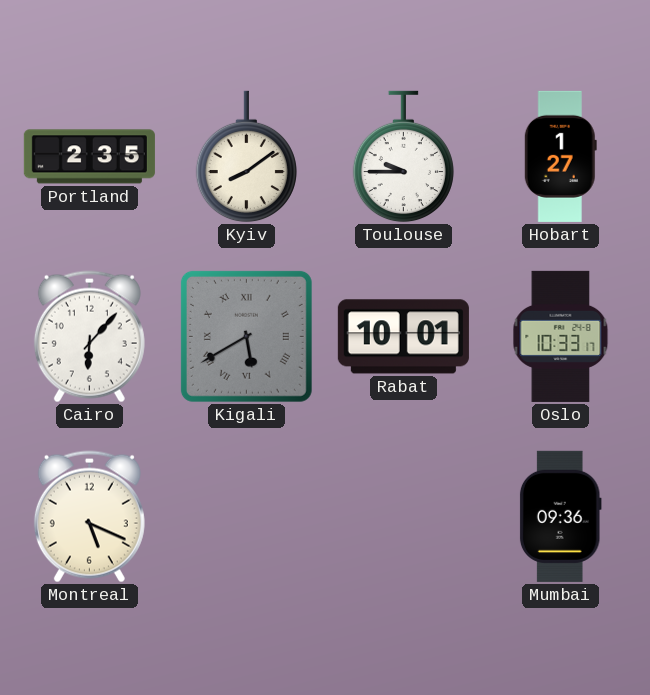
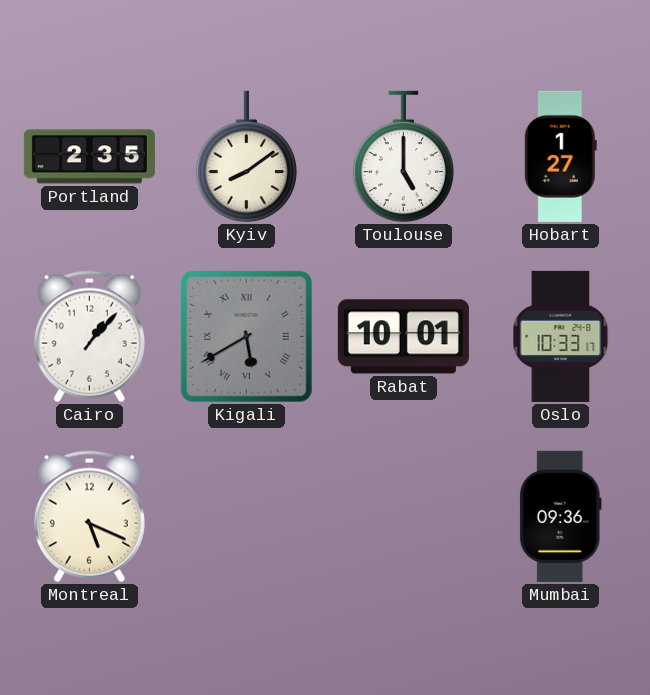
Toulouse: 9:45 -> 5:00 (403, 157)
Cairo: 6:07 -> 1:07 (89, 337)
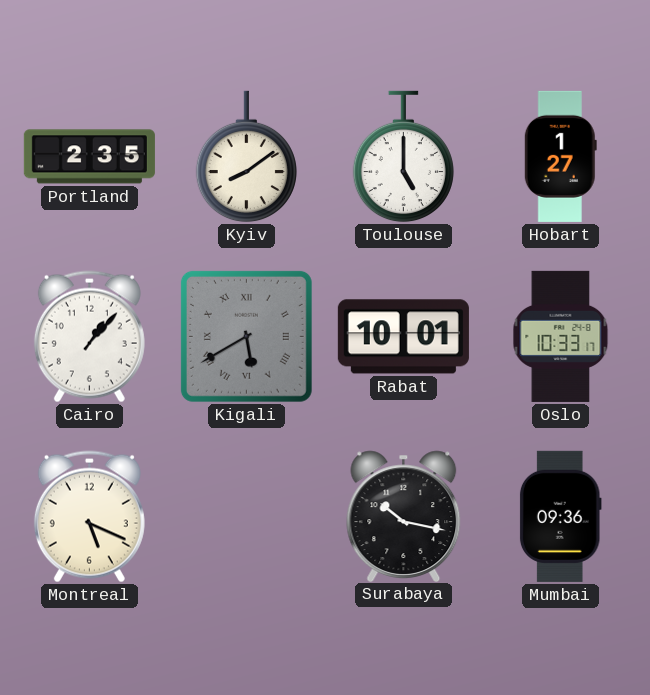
Surabaya: none -> 10:17 (404, 516)
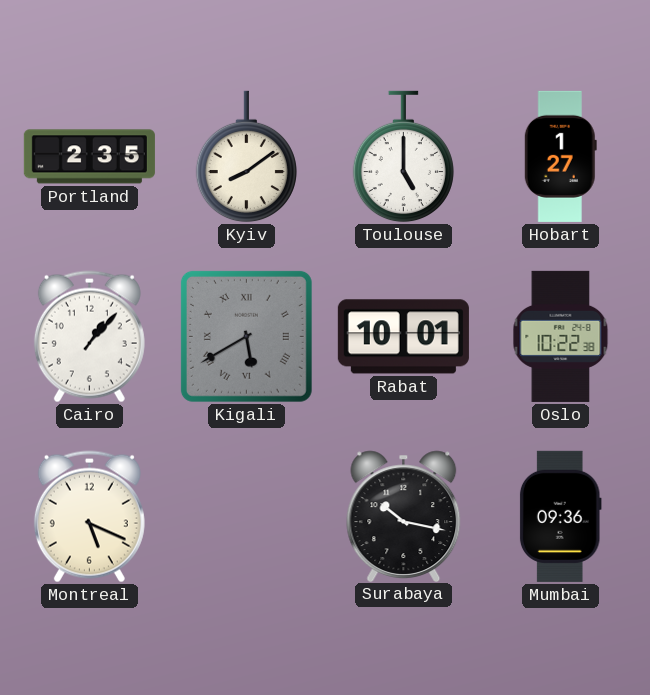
Oslo: 10:33 -> 10:22 (561, 336)
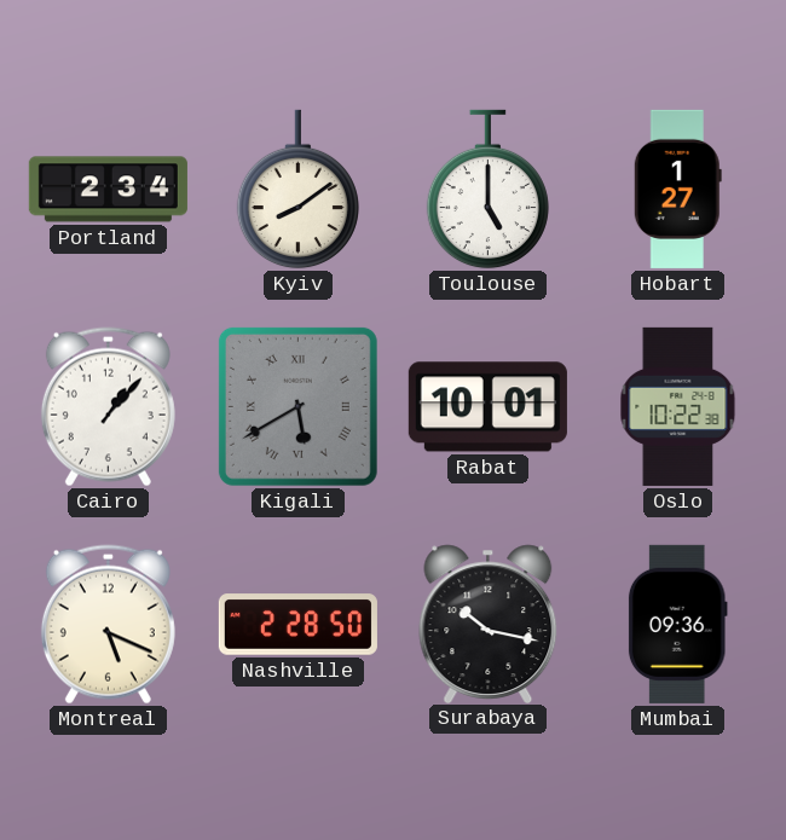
Portland: 2:35 -> 2:34 (108, 190)
Nashville: none -> 2:28 (297, 625)
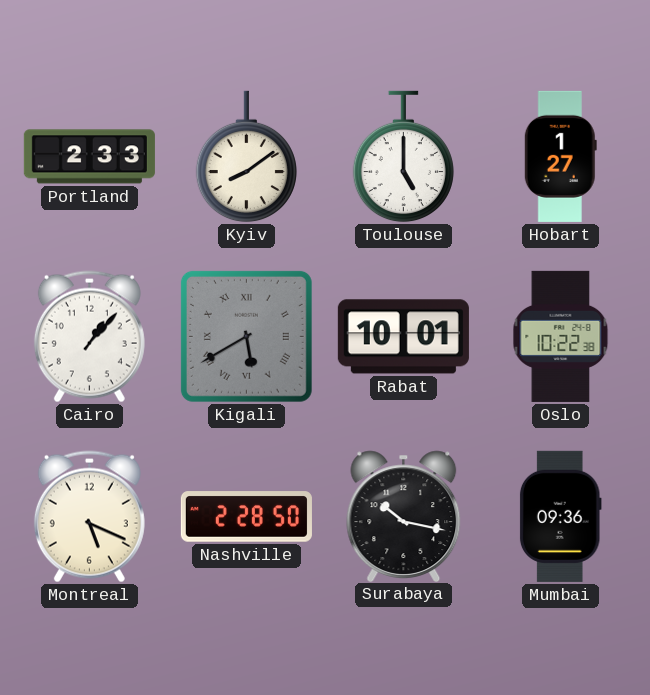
Portland: 2:34 -> 2:33 (89, 157)
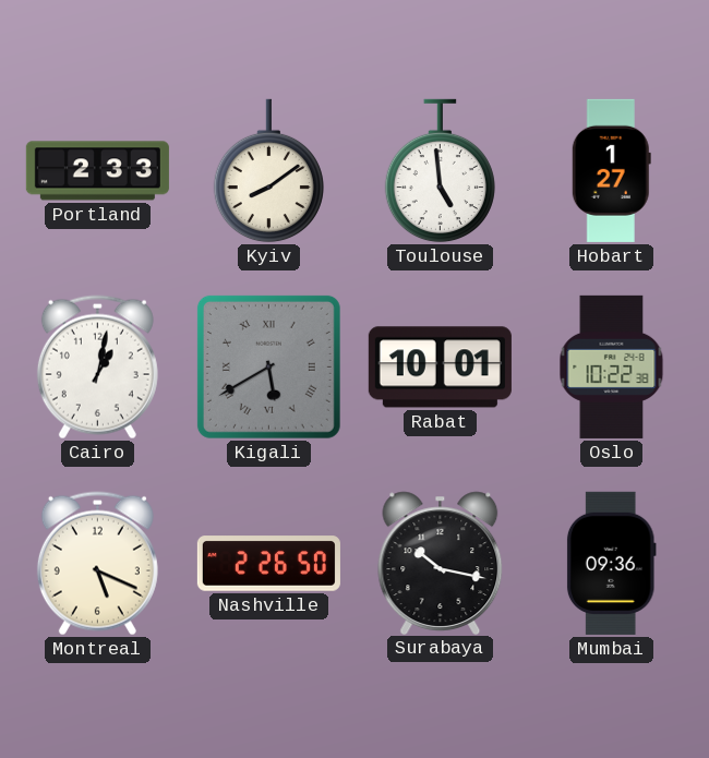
Toulouse: 5:00 -> 4:59 (440, 171)
Cairo: 1:07 -> 1:02 (97, 368)
Nashville: 2:28 -> 2:26 (268, 564)
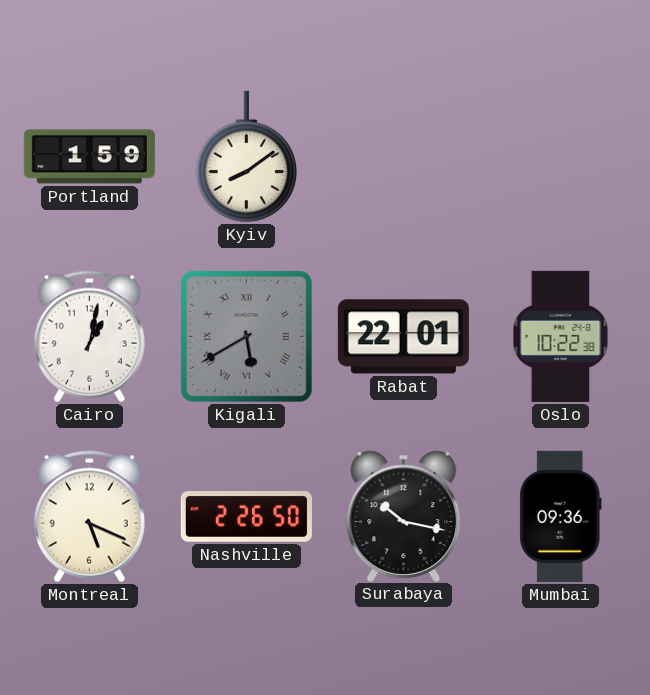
Portland: 2:33 -> 1:59 (89, 157)
Toulouse: 4:59 -> none (440, 171)
Hobart: 1:27 -> none (611, 170)
Rabat: 10:01 -> 22:01 (403, 337)
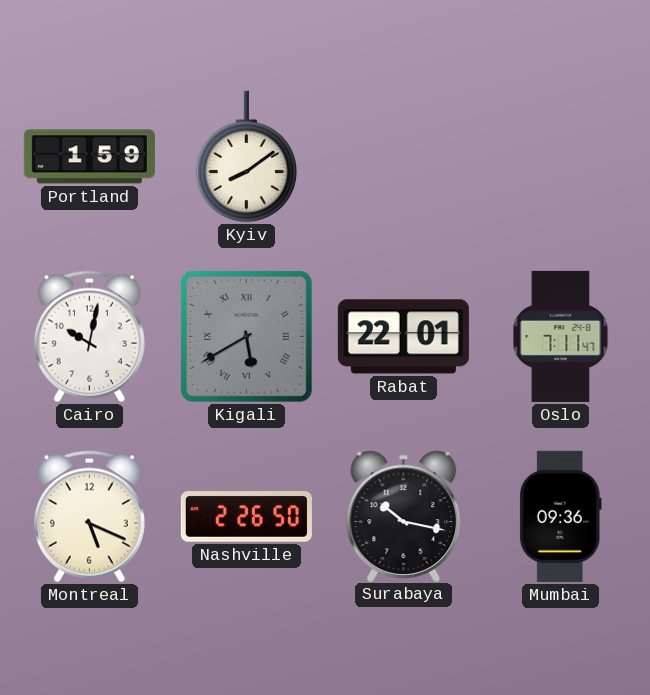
Cairo: 1:02 -> 10:02 (89, 337)
Oslo: 10:22 -> 7:11 (561, 336)
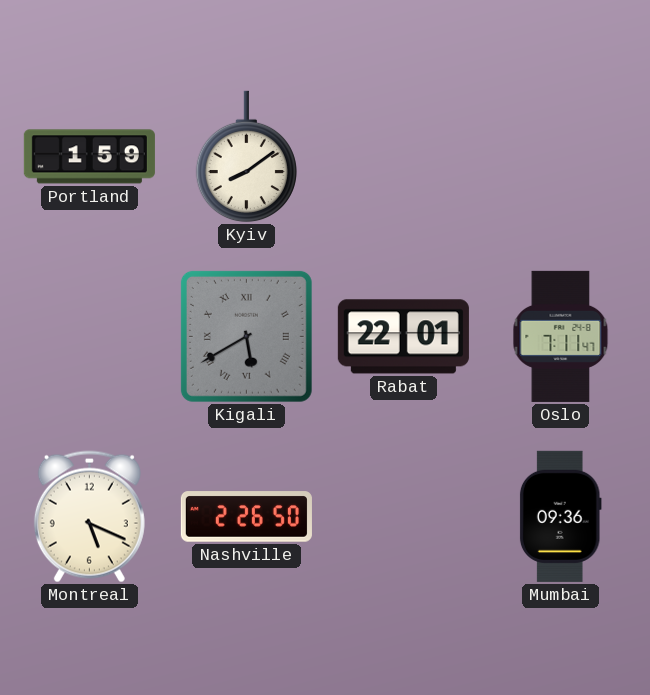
Cairo: 10:02 -> none (89, 337)
Surabaya: 10:17 -> none (404, 516)
